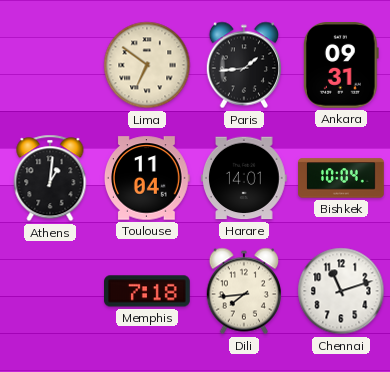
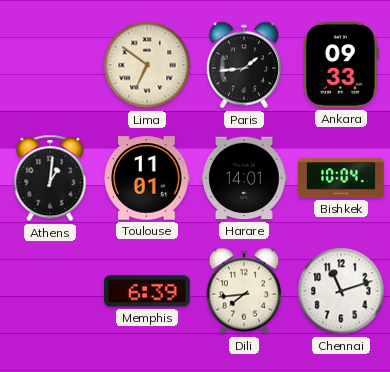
Ankara: 09:31 -> 09:33 (341, 66)
Toulouse: 11:04 -> 11:01 (148, 178)
Memphis: 7:18 -> 6:39 (148, 291)
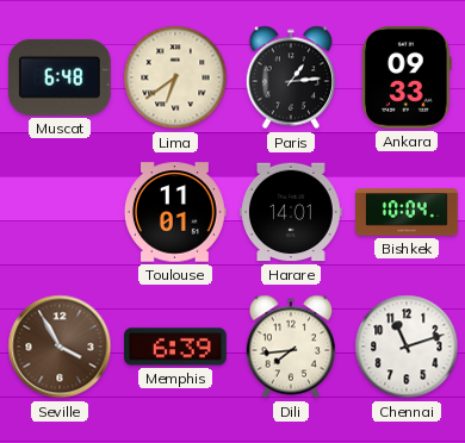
Muscat: none -> 6:48 (60, 77)
Lima: 6:51 -> 6:39 (175, 77)
Paris: 1:44 -> 1:14 (290, 77)
Athens: 1:01 -> none (50, 178)
Seville: none -> 3:55 (60, 347)
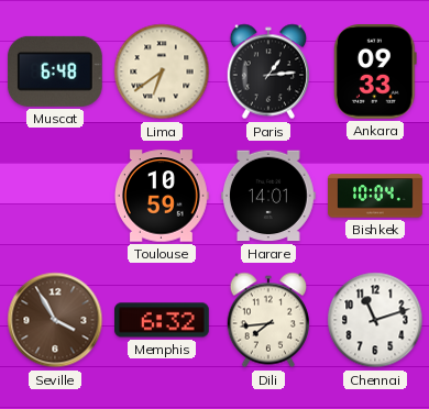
Toulouse: 11:01 -> 10:59 (163, 196)
Memphis: 6:39 -> 6:32 (163, 320)
